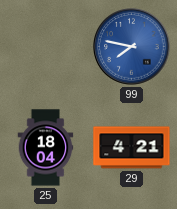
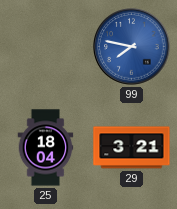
29: 4:21 -> 3:21 (132, 148)
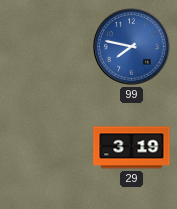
25: 18:04 -> none (46, 148)
29: 3:21 -> 3:19 (132, 148)
